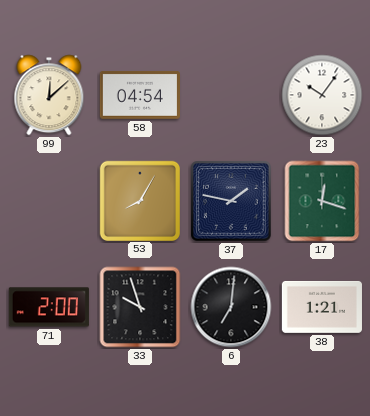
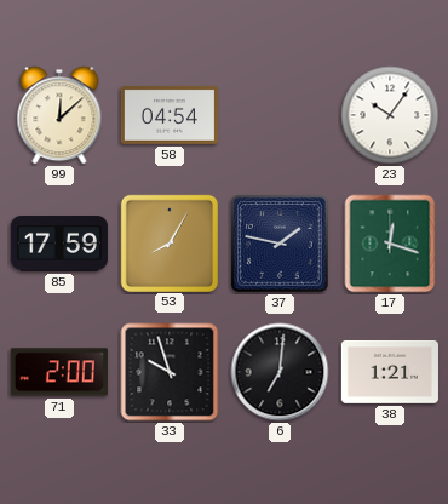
85: none -> 17:59 (59, 244)
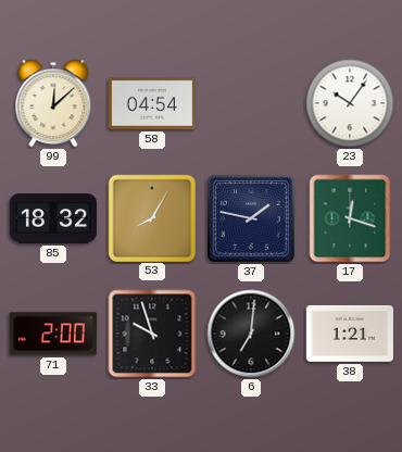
85: 17:59 -> 18:32 (53, 218)
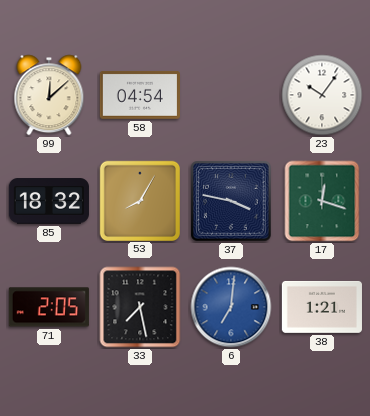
37: 1:47 -> 3:47 (231, 201)
71: 2:00 -> 2:05 (49, 307)
33: 9:57 -> 7:28 (140, 307)
6 dial: black -> blue (231, 307)
